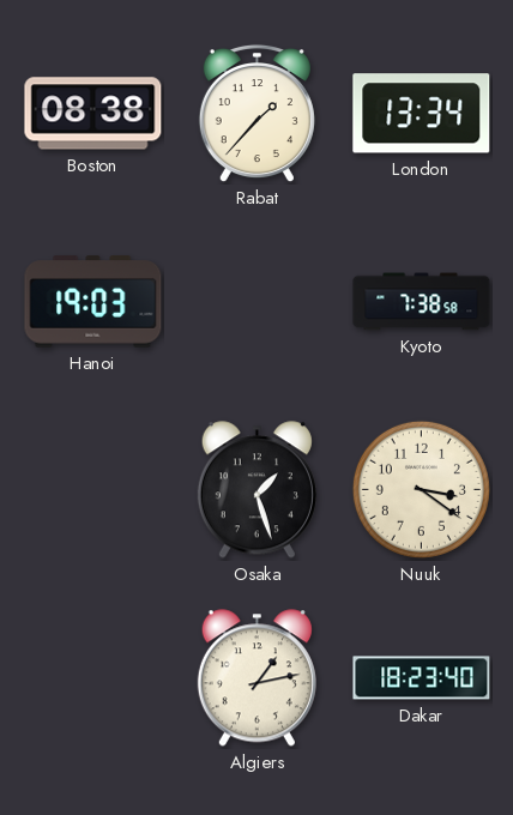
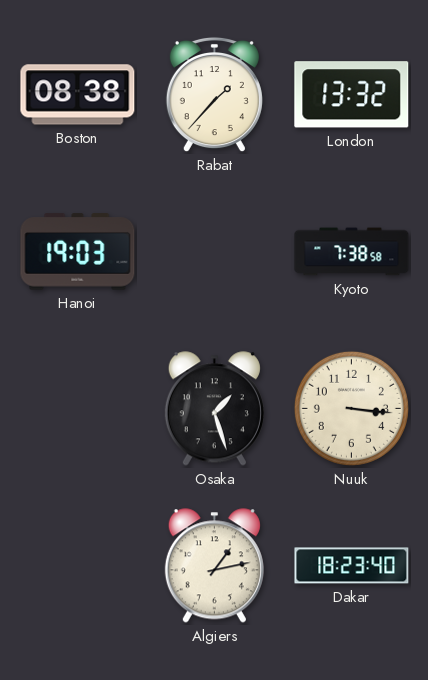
London: 13:34 -> 13:32 (352, 95)
Nuuk: 3:21 -> 3:16 (351, 408)
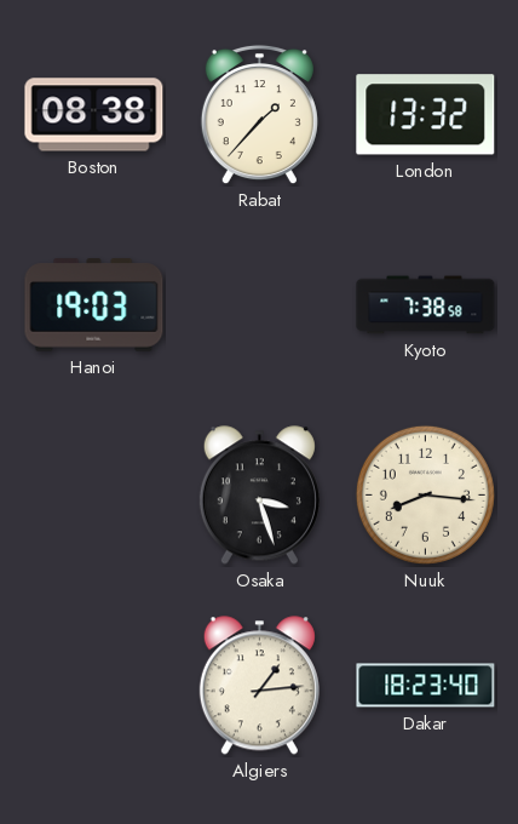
Osaka: 1:27 -> 3:27 (259, 496)
Nuuk: 3:16 -> 8:16 (425, 494)
Algiers: 1:13 -> 1:14 (259, 686)
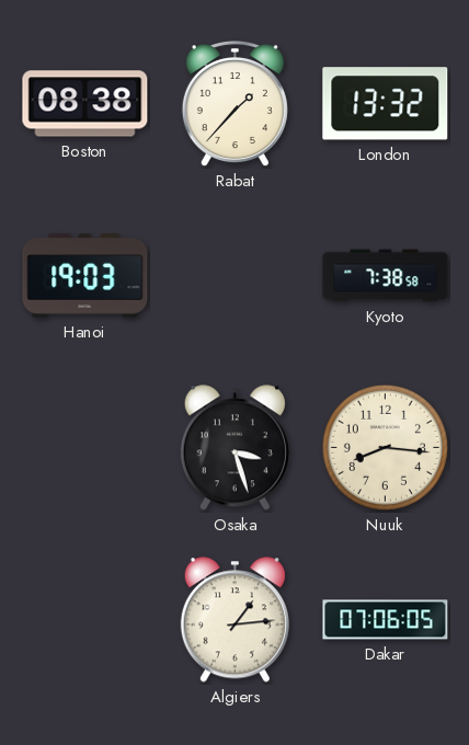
Dakar: 18:23 -> 07:06 (386, 620)
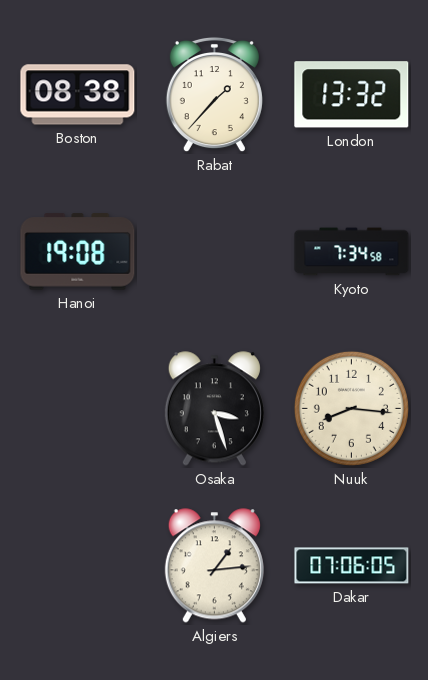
Hanoi: 19:03 -> 19:08 (78, 252)
Kyoto: 7:38 -> 7:34 (352, 252)
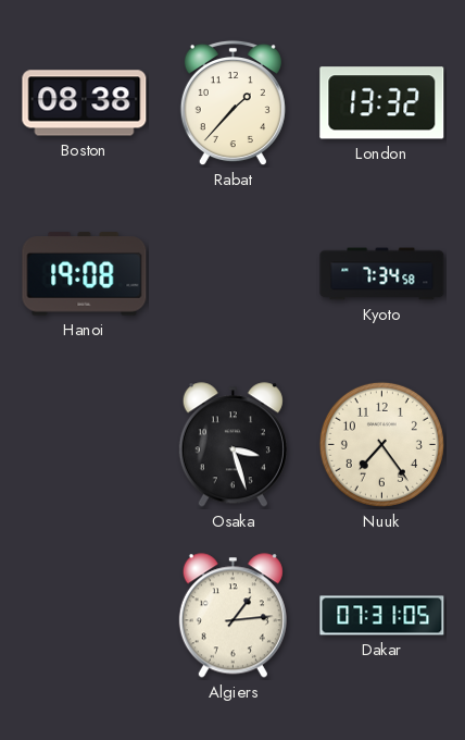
Nuuk: 8:16 -> 7:24 (381, 444)
Dakar: 07:06 -> 07:31 (382, 616)
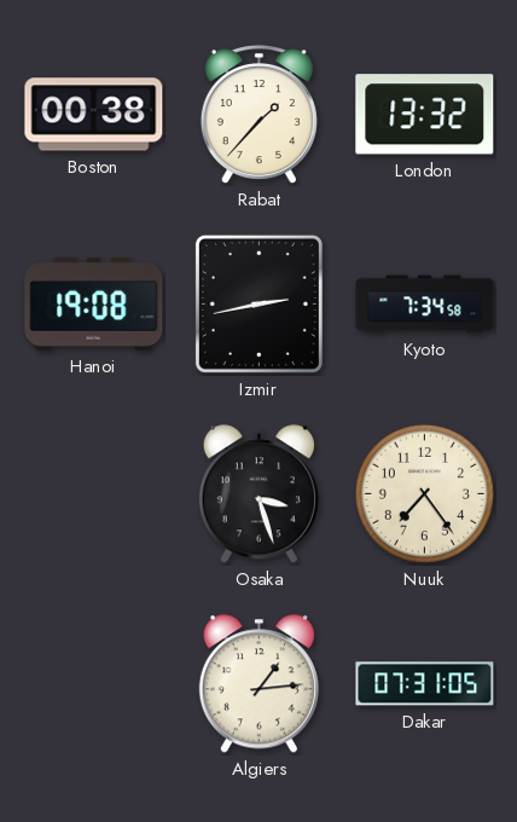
Boston: 08:38 -> 00:38 (94, 115)
Izmir: none -> 2:43 (258, 303)
